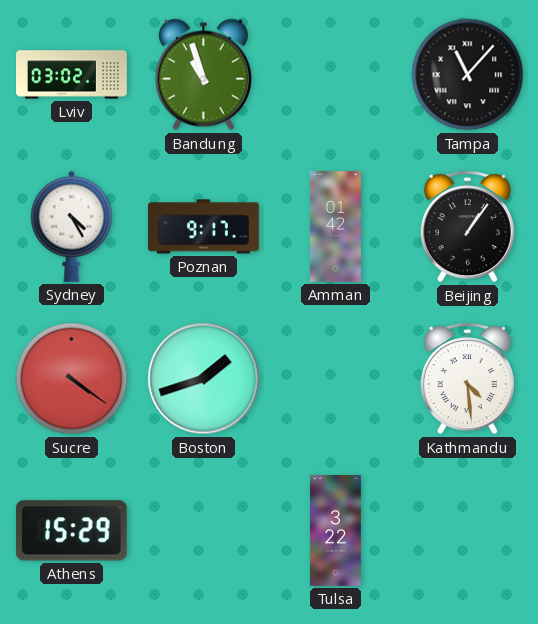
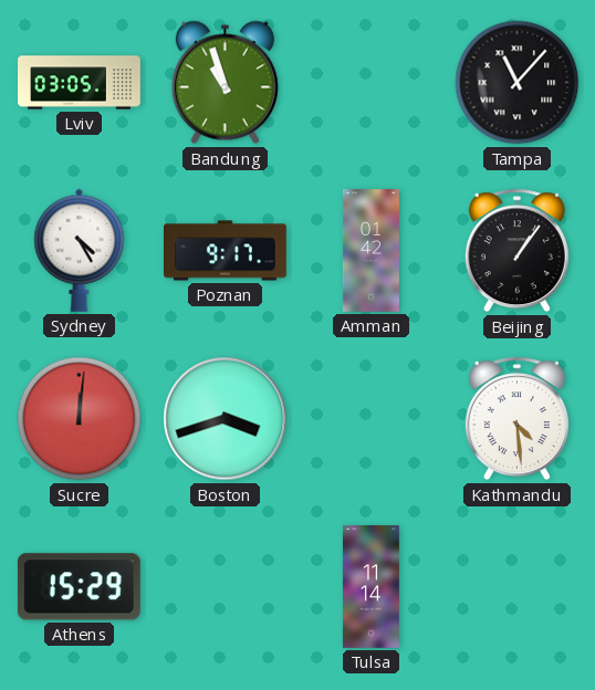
Lviv: 03:02 -> 03:05 (80, 83)
Sucre: 4:21 -> 12:01 (80, 419)
Boston: 1:42 -> 3:42 (226, 419)
Tulsa: 3:22 -> 11:14 (370, 587)
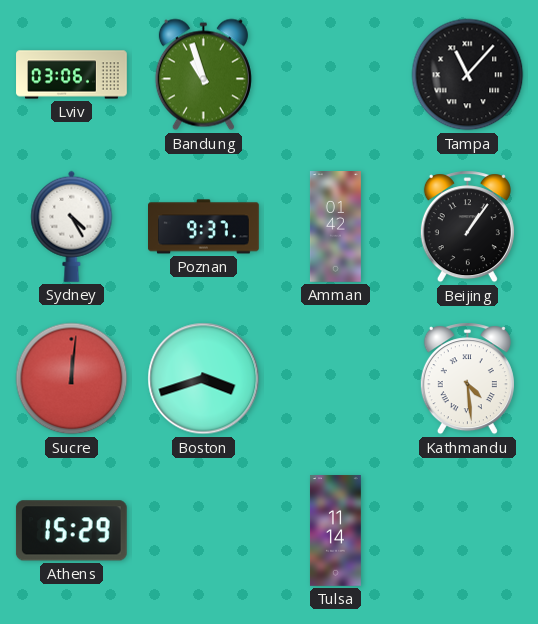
Lviv: 03:05 -> 03:06 (72, 75)
Poznan: 9:17 -> 9:37 (204, 227)
